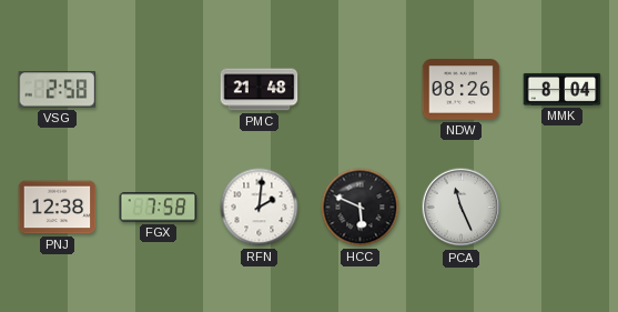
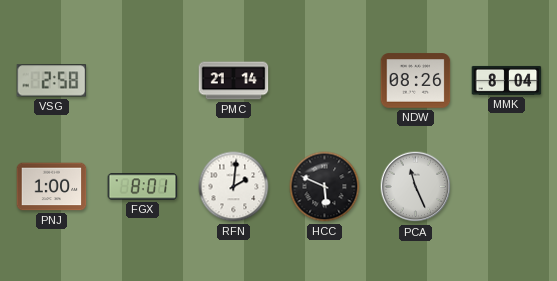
PMC: 21:48 -> 21:14 (234, 81)
PNJ: 12:38 -> 1:00 (52, 187)
FGX: 7:58 -> 8:01 (143, 187)
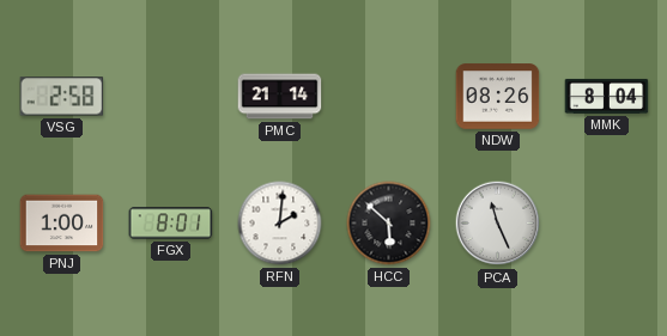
HCC: 5:49 -> 5:52 (389, 224)
